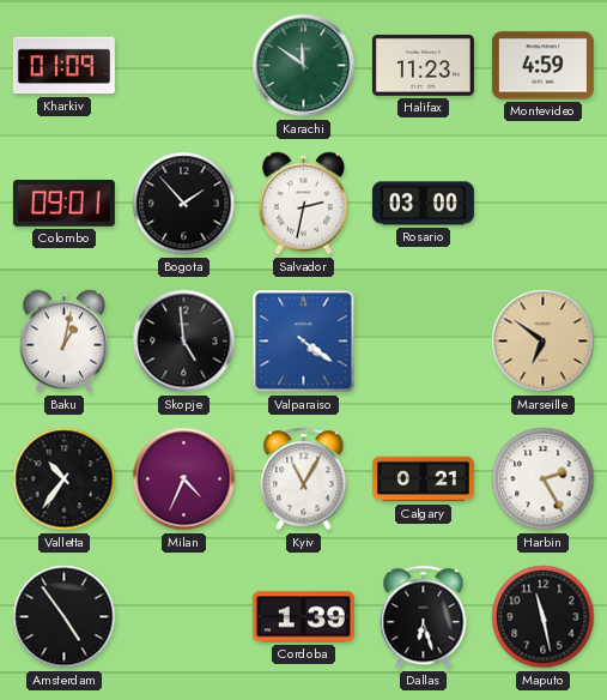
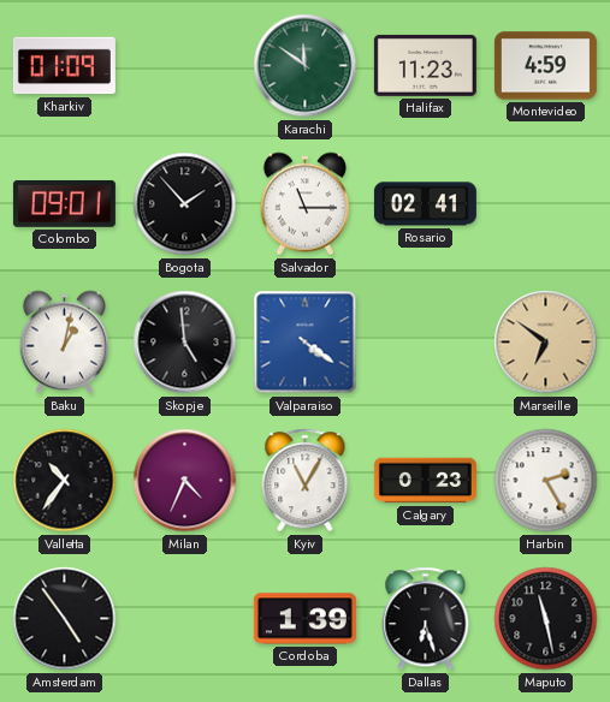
Salvador: 2:32 -> 11:15 (304, 204)
Rosario: 03:00 -> 02:41 (425, 204)
Calgary: 0:21 -> 0:23 (425, 481)
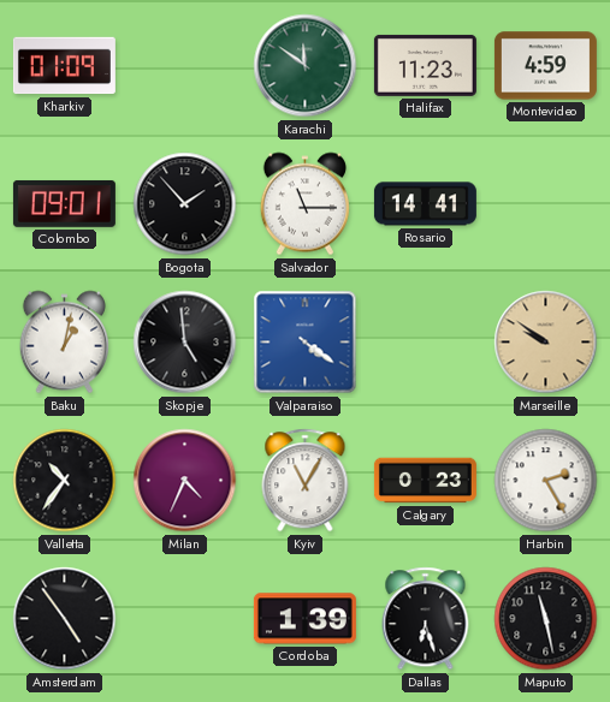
Rosario: 02:41 -> 14:41 (425, 204)
Marseille: 6:51 -> 9:51 (546, 343)
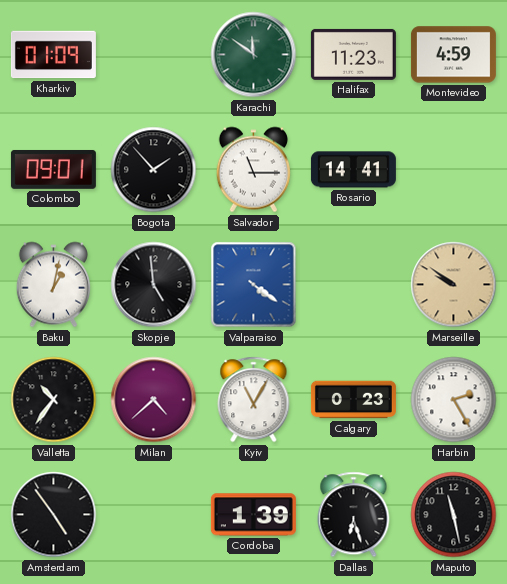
Milan: 4:34 -> 4:38 (154, 400)
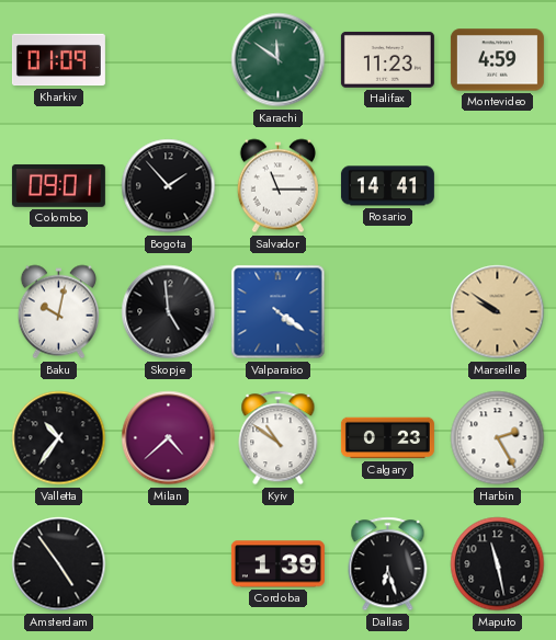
Baku: 1:02 -> 10:02 (58, 312)
Kyiv: 11:05 -> 10:51 (279, 438)
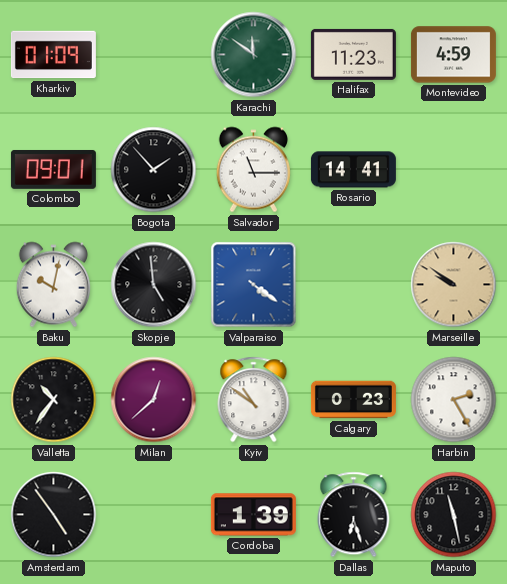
Milan: 4:38 -> 12:38 (154, 400)
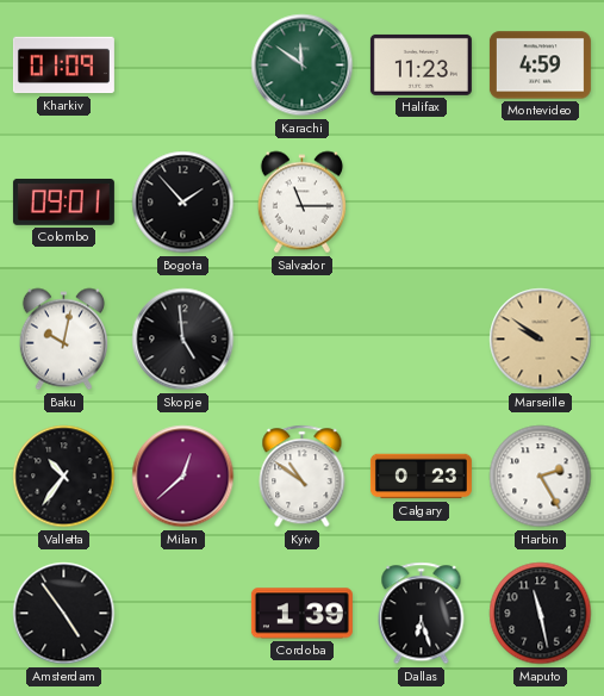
Rosario: 14:41 -> none (353, 170)
Valparaiso: 4:21 -> none (254, 285)
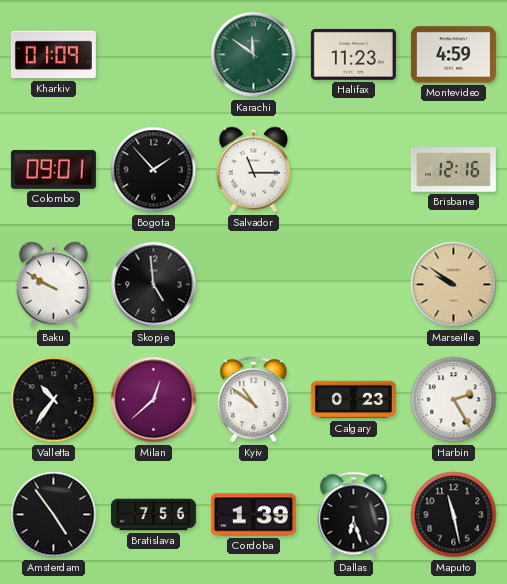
Brisbane: none -> 12:16 (453, 170)
Baku: 10:02 -> 9:50 (53, 285)
Bratislava: none -> 7:56 (153, 515)
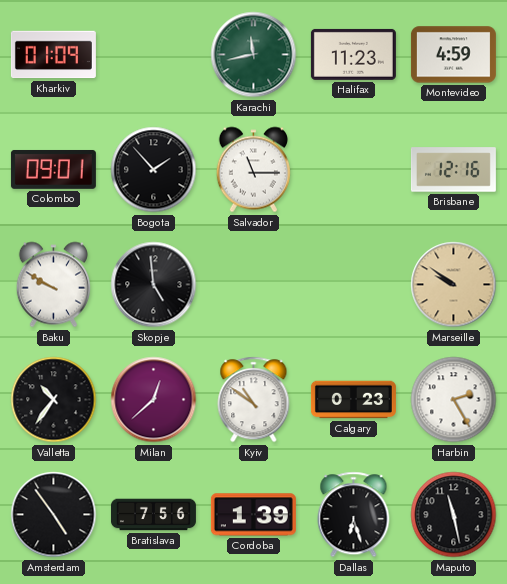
Karachi: 11:51 -> 11:43 (254, 55)
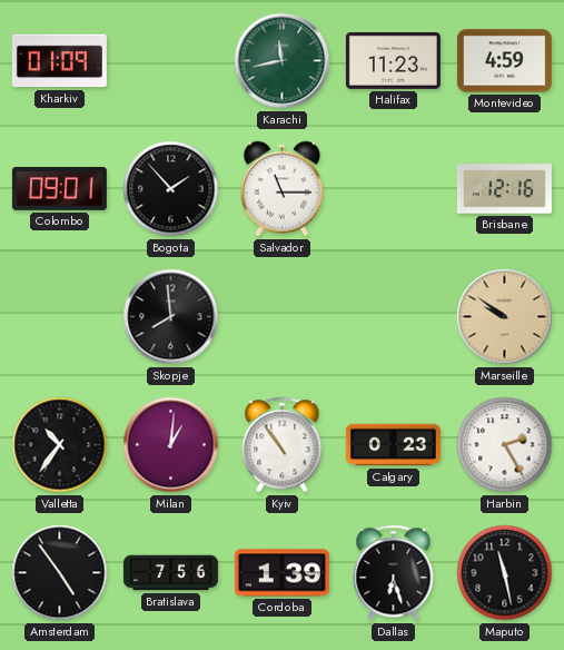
Baku: 9:50 -> none (53, 285)
Skopje: 4:59 -> 7:59 (171, 317)
Milan: 12:38 -> 1:01 (171, 445)
Kyiv: 10:51 -> 10:54 (283, 445)
